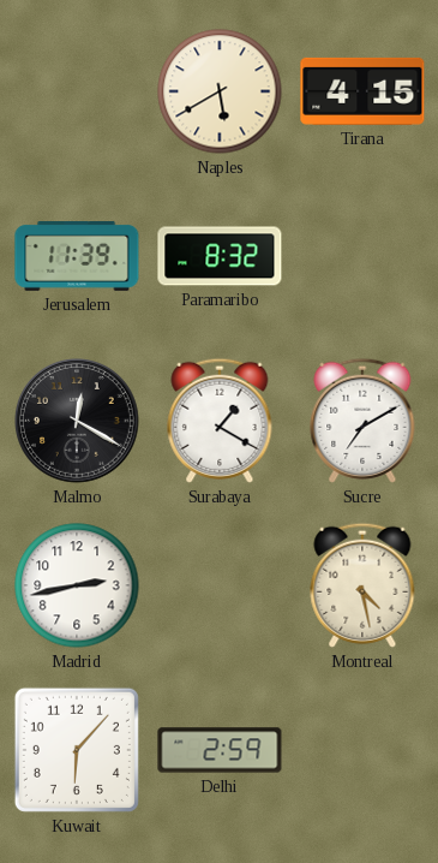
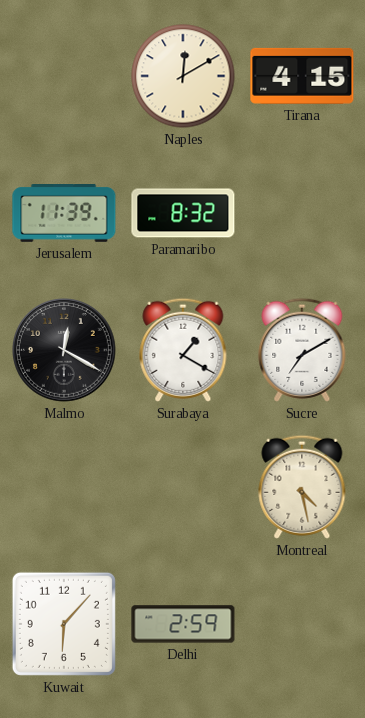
Naples: 5:40 -> 12:10 (183, 76)
Madrid: 2:43 -> none (77, 585)
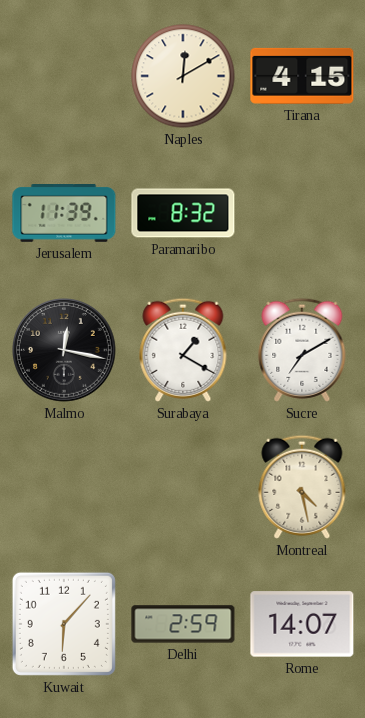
Malmo: 12:20 -> 12:17 (65, 351)
Rome: none -> 14:07 (302, 624)
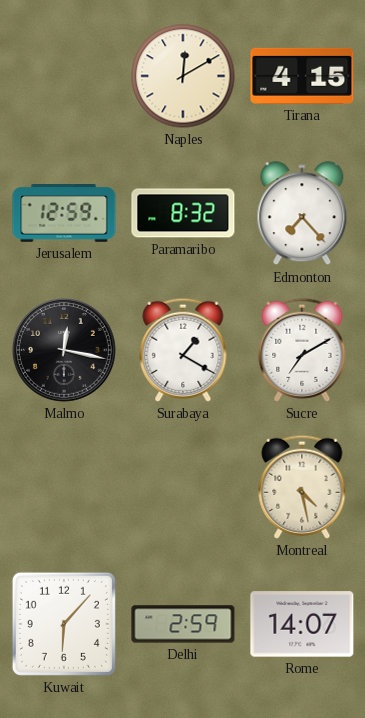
Jerusalem: 11:39 -> 12:59 (64, 214)
Edmonton: none -> 7:23 (302, 214)
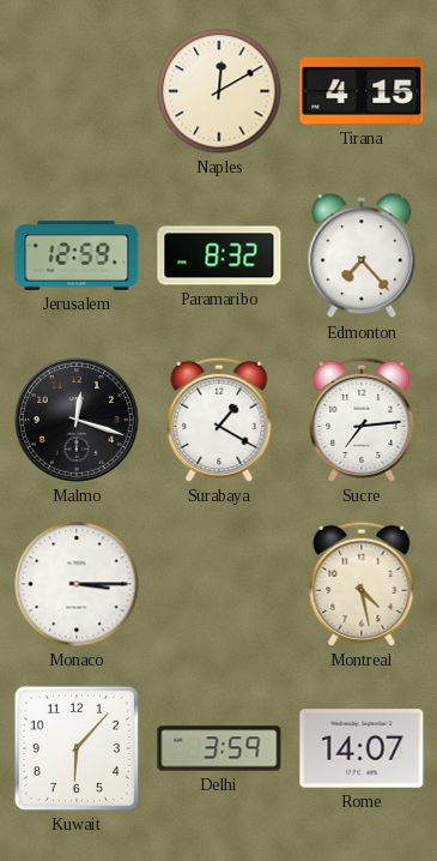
Malmo: 12:17 -> 12:18 (78, 421)
Sucre: 7:10 -> 7:14 (362, 420)
Monaco: none -> 3:15 (77, 584)
Delhi: 2:59 -> 3:59 (219, 748)
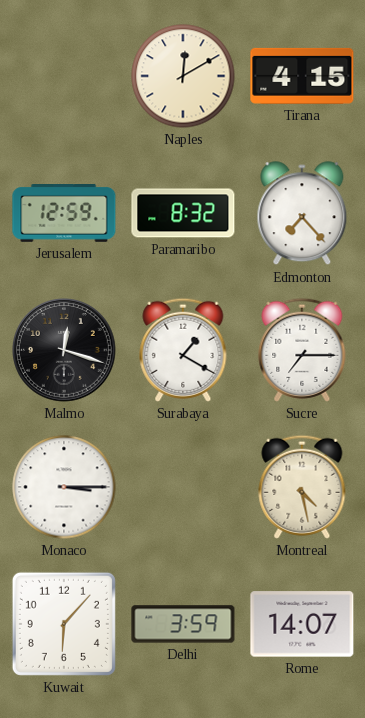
Sucre: 7:14 -> 7:15 (302, 350)
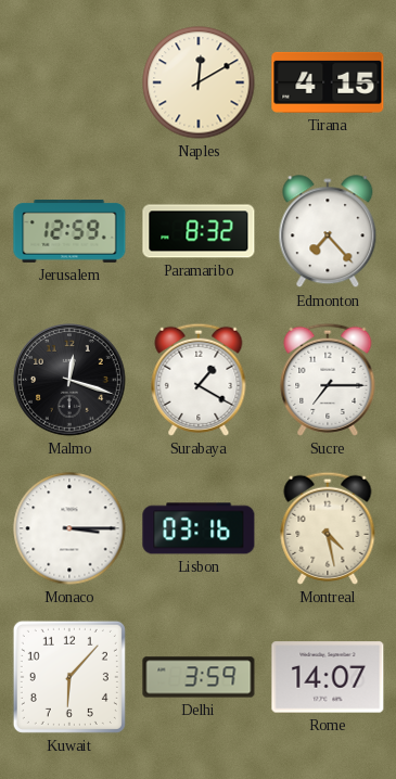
Lisbon: none -> 03:16 (199, 528)
